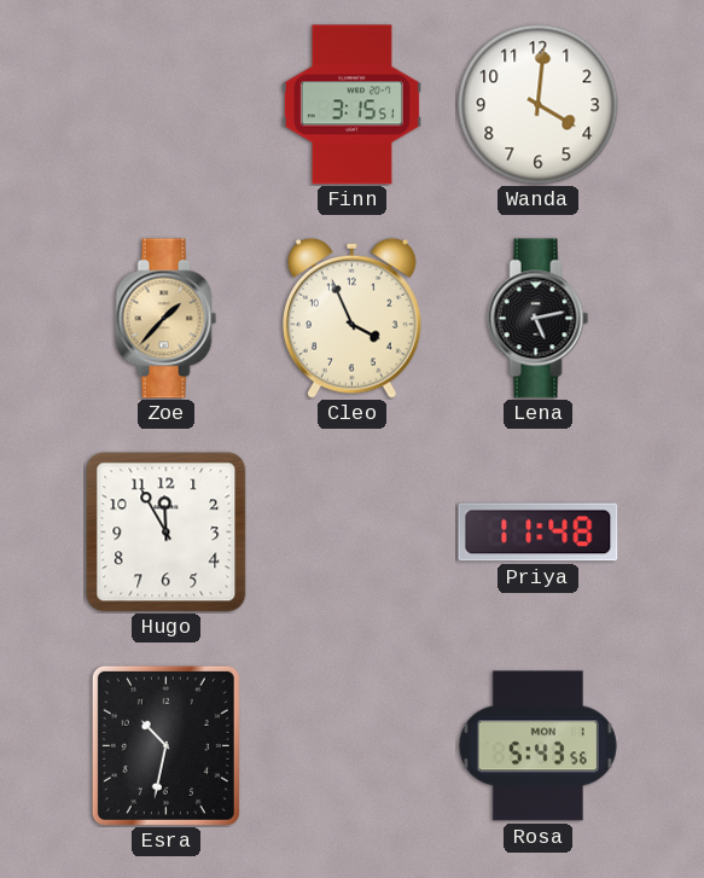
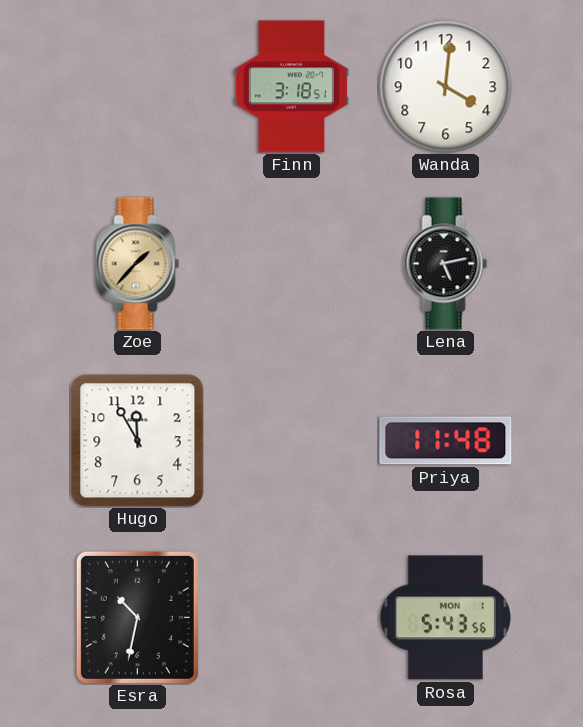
Finn: 3:15 -> 3:18 (291, 87)
Cleo: 3:56 -> none (351, 318)
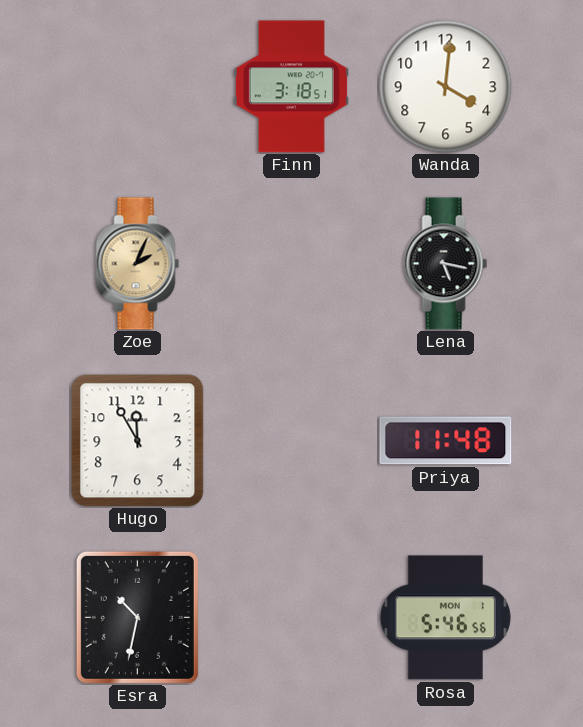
Zoe: 1:37 -> 2:04 (138, 264)
Lena: 5:13 -> 5:17 (446, 264)
Rosa: 5:43 -> 5:46 (445, 618)
